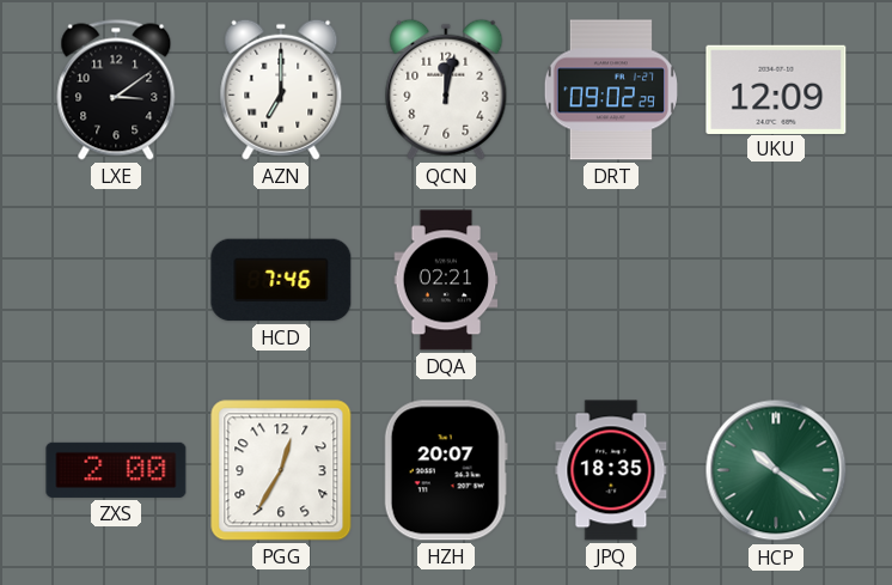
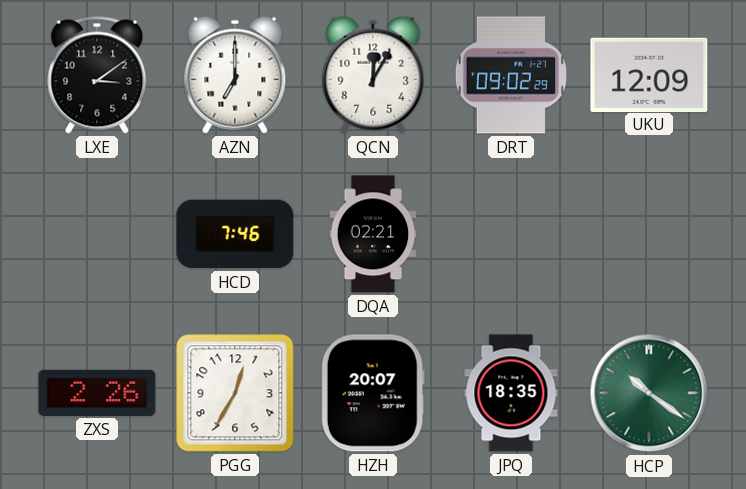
QCN: 12:02 -> 12:05 (373, 75)
ZXS: 2:00 -> 2:26 (97, 393)
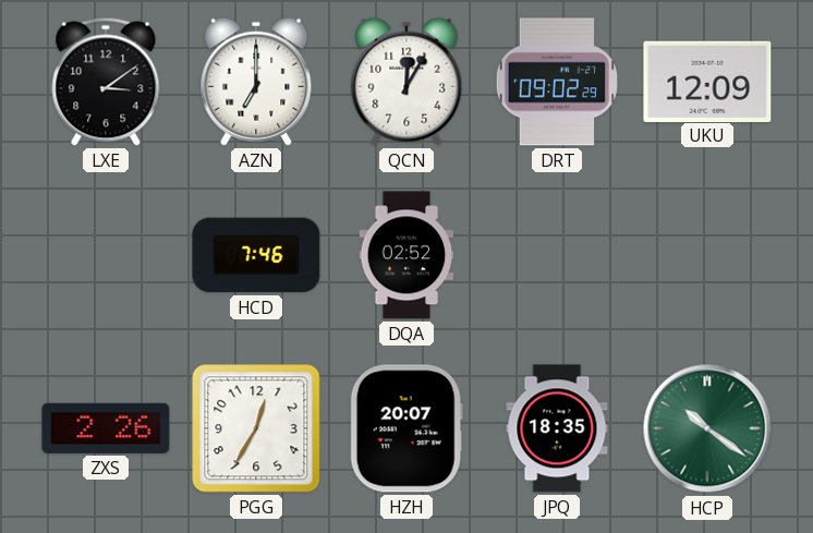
DQA: 02:21 -> 02:52 (406, 255)
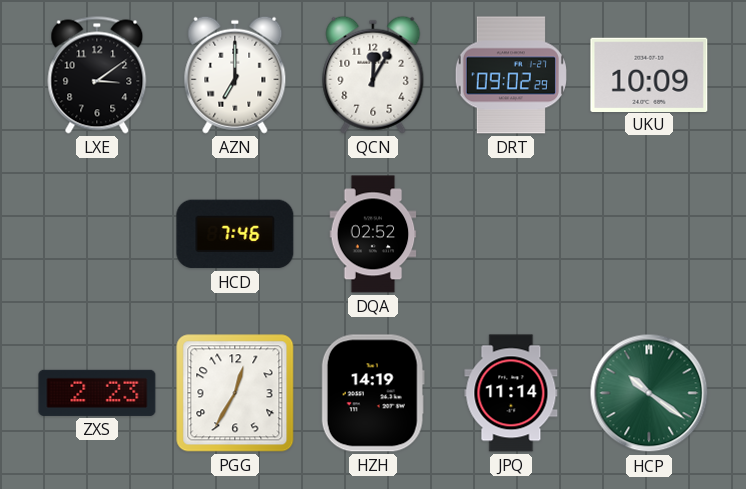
UKU: 12:09 -> 10:09 (649, 74)
ZXS: 2:26 -> 2:23 (97, 393)
HZH: 20:07 -> 14:19 (373, 393)
JPQ: 18:35 -> 11:14 (511, 393)
